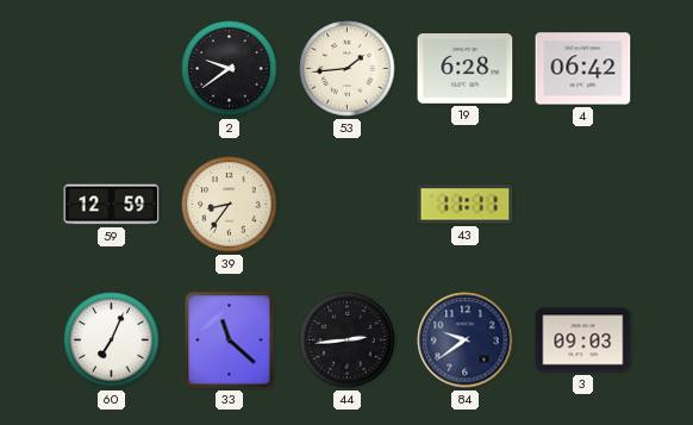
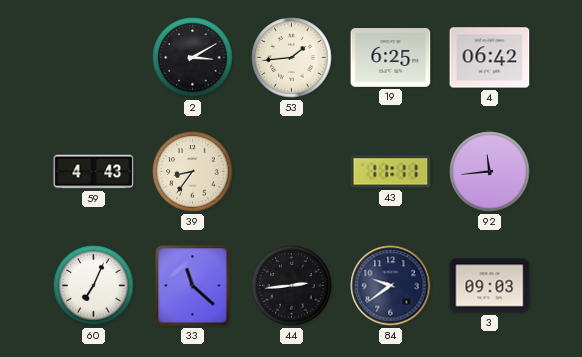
2: 9:39 -> 3:10 (193, 58)
19: 6:28 -> 6:25 (391, 58)
59: 12:59 -> 4:43 (94, 172)
92: none -> 11:44 (490, 172)
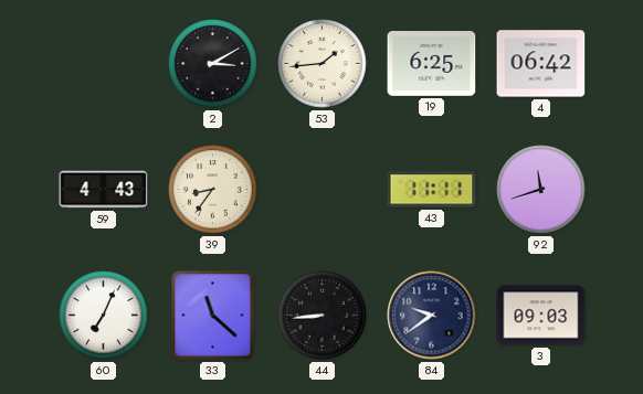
92: 11:44 -> 11:42 (541, 190)
44: 2:44 -> 8:44 (323, 316)
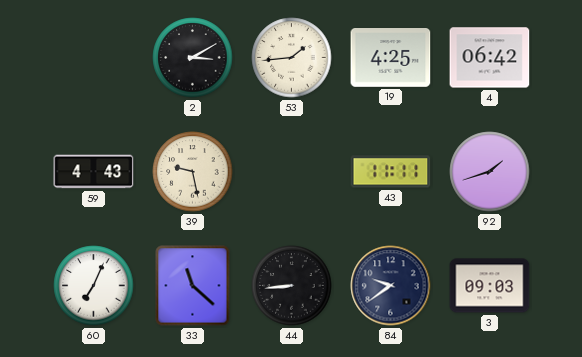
19: 6:25 -> 4:25 (391, 58)
39: 8:36 -> 9:28 (193, 172)
92: 11:42 -> 1:42 (490, 172)
